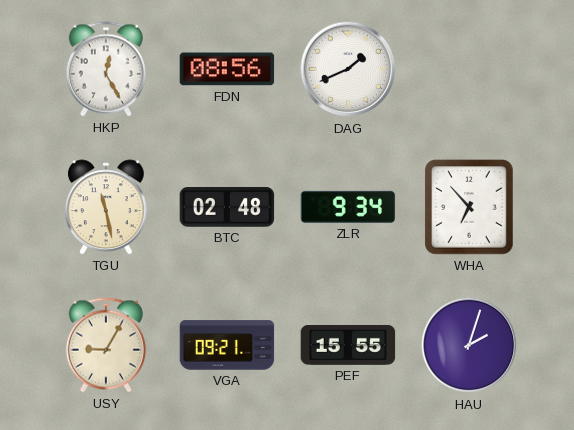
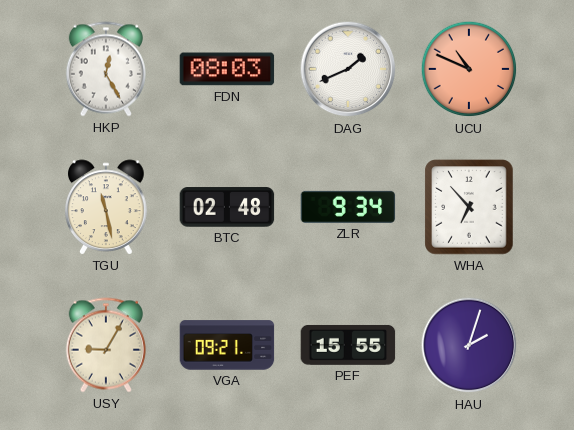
FDN: 08:56 -> 08:03 (227, 69)
UCU: none -> 10:49 (469, 69)
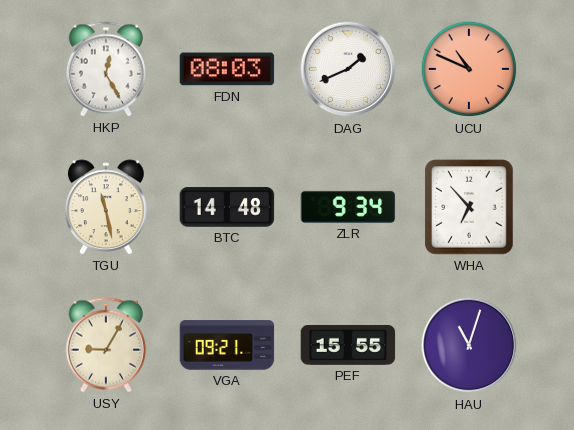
BTC: 02:48 -> 14:48 (227, 207)
HAU: 2:03 -> 11:03 (469, 345)
